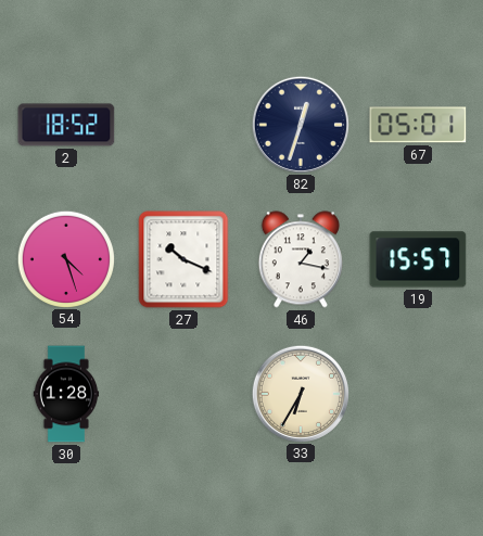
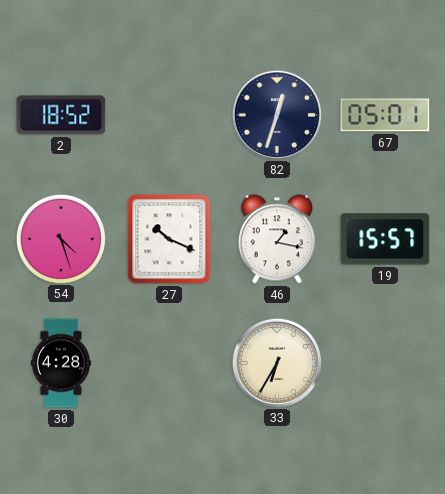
30: 1:28 -> 4:28 (61, 363)
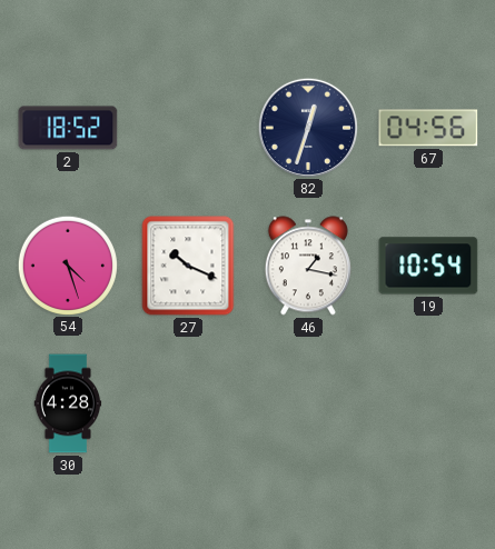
67: 05:01 -> 04:56 (428, 128)
19: 15:57 -> 10:54 (428, 266)
33: 6:35 -> none (276, 362)
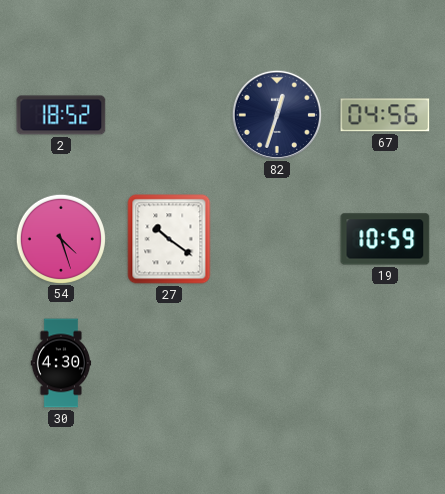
27: 10:19 -> 10:21 (169, 239)
46: 1:17 -> none (308, 266)
19: 10:54 -> 10:59 (385, 239)
30: 4:28 -> 4:30 (61, 363)
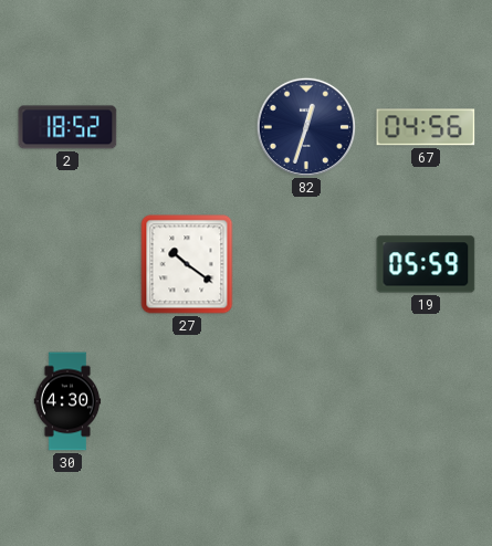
54: 4:27 -> none (60, 238)
19: 10:59 -> 05:59 (426, 264)
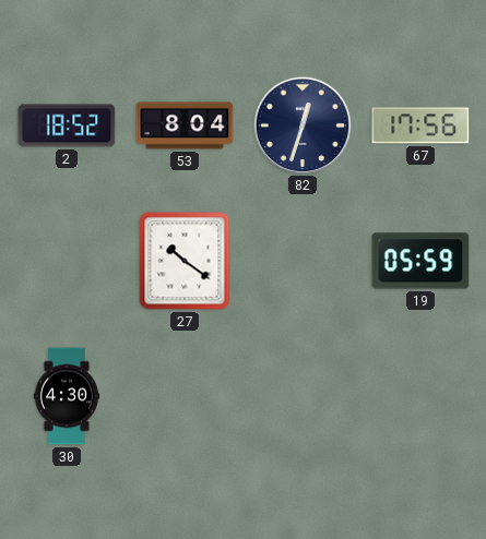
53: none -> 8:04 (185, 125)
67: 04:56 -> 17:56 (420, 125)
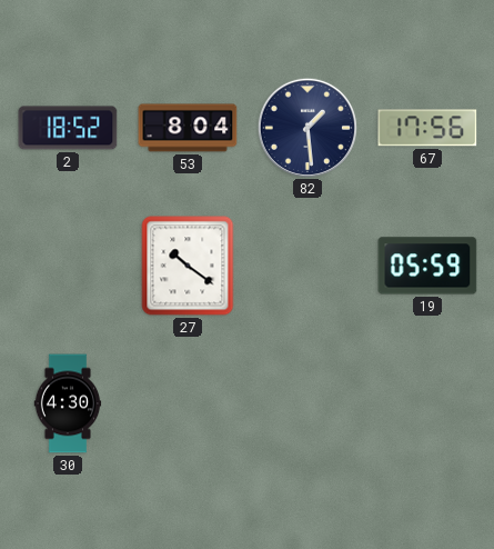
82: 12:33 -> 1:29 (306, 127)
